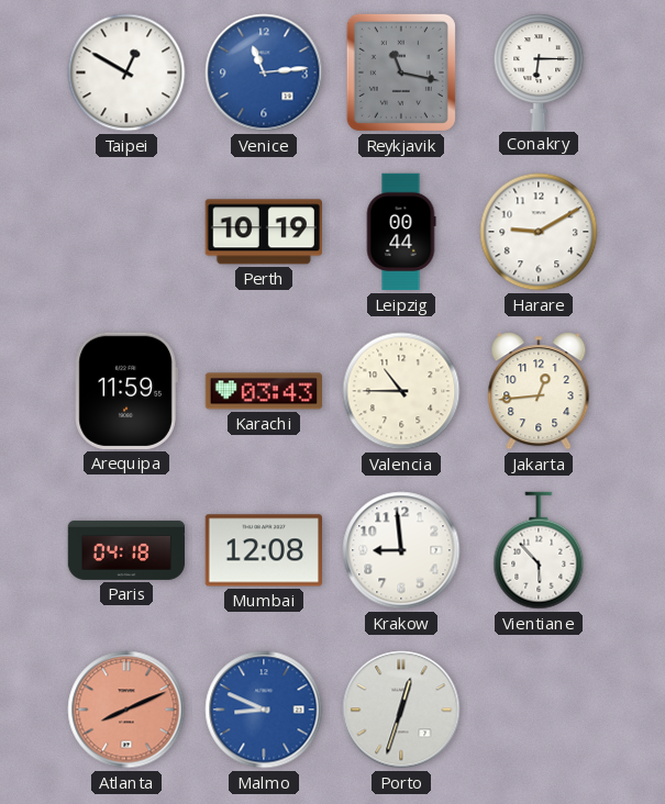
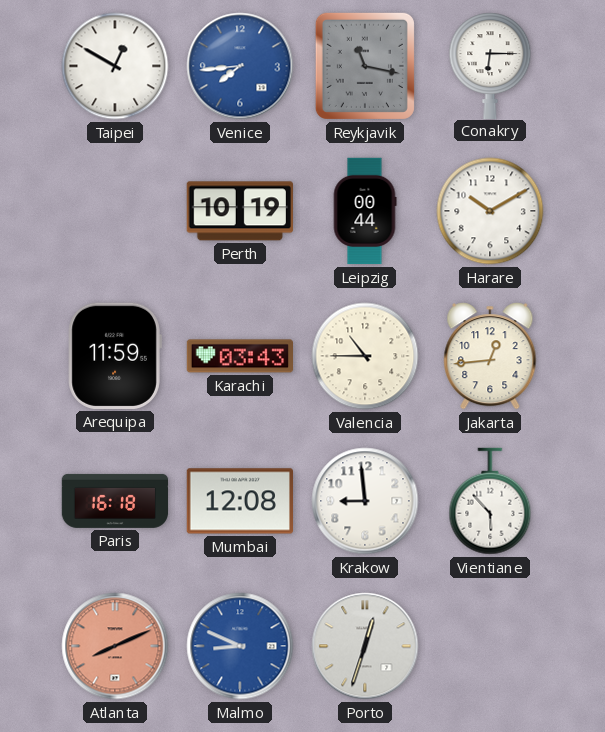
Venice: 11:14 -> 7:44 (240, 66)
Harare: 9:10 -> 10:10 (490, 211)
Paris: 04:18 -> 16:18 (115, 501)
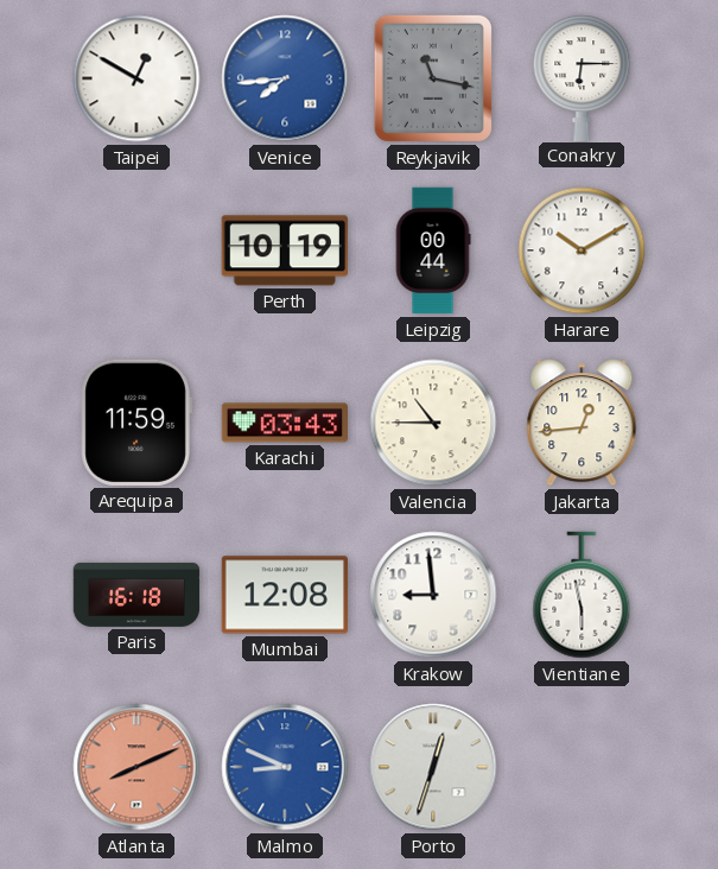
Vientiane: 5:53 -> 5:58 (582, 595)
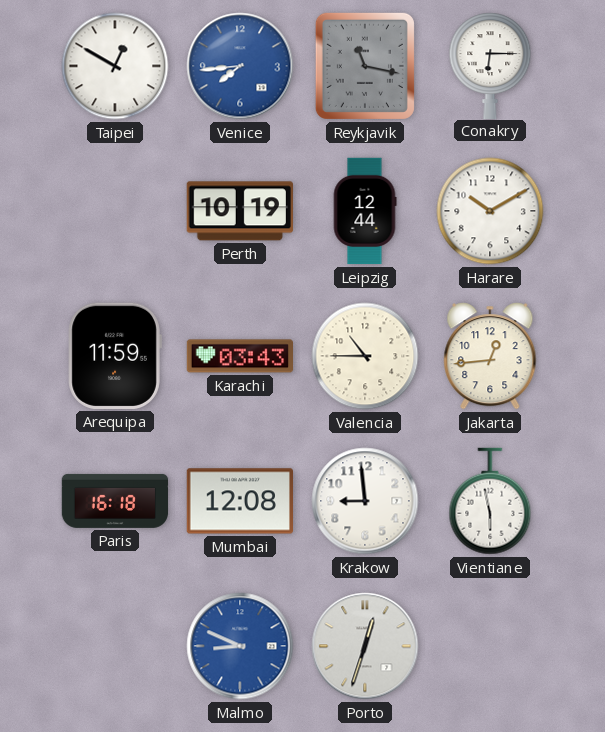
Leipzig: 00:44 -> 12:44 (365, 211)
Atlanta: 8:11 -> none (136, 767)
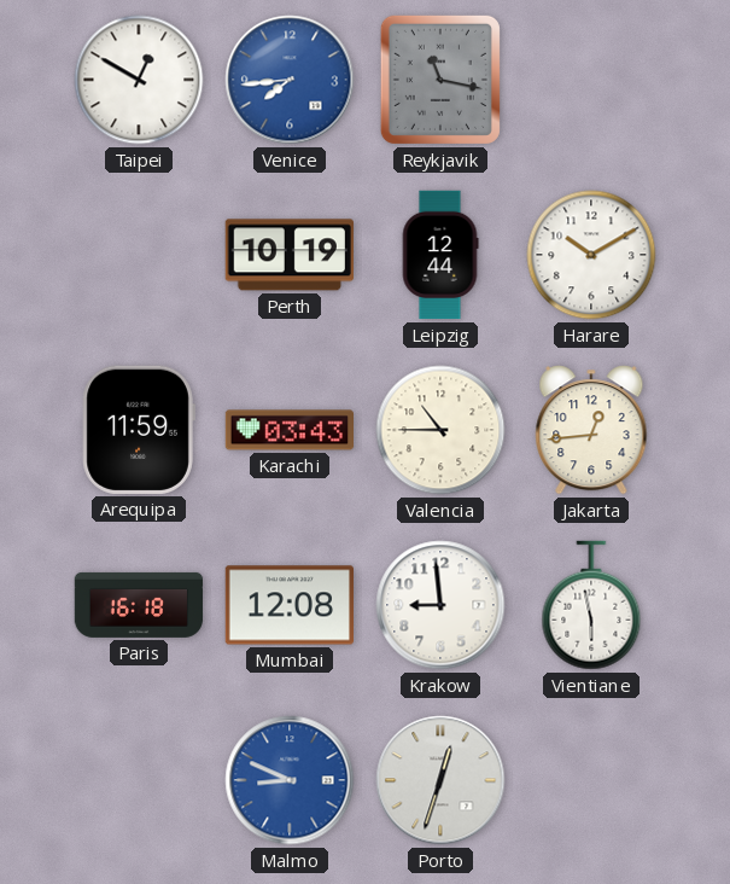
Conakry: 6:15 -> none (490, 65)
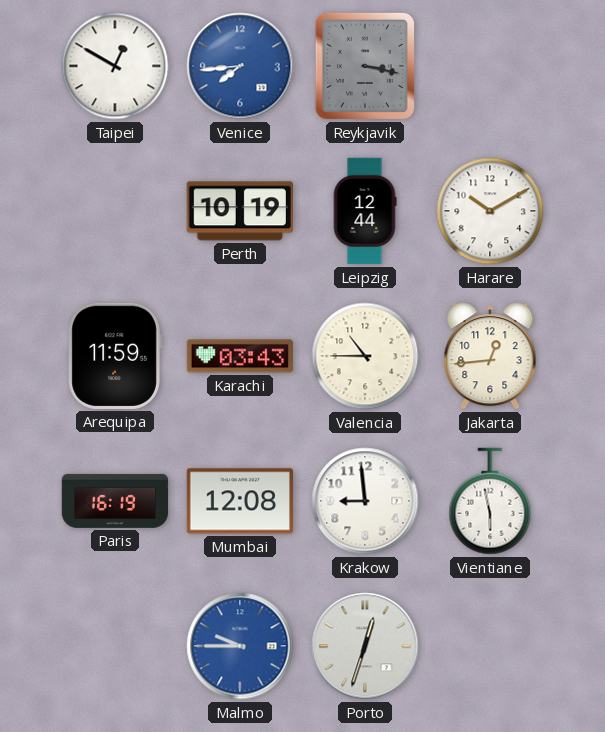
Reykjavik: 11:17 -> 3:17 (365, 66)
Paris: 16:18 -> 16:19 (115, 501)
Malmo: 8:49 -> 9:45 (240, 646)
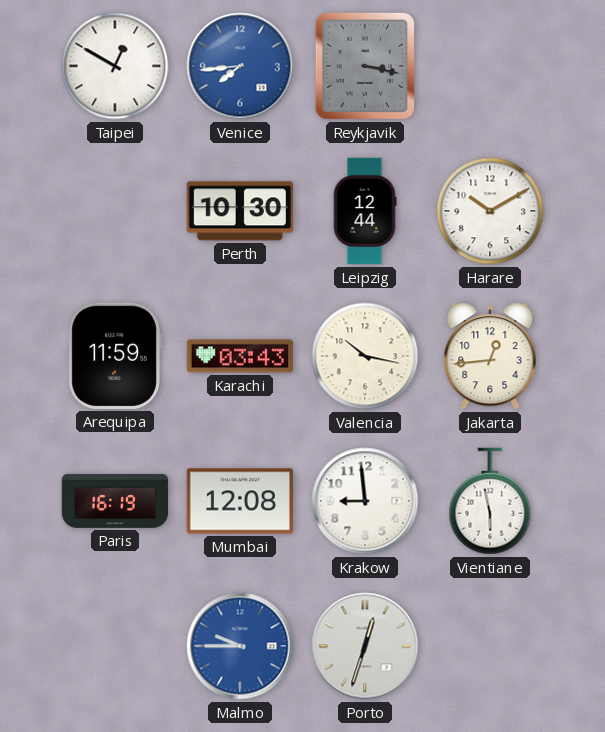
Perth: 10:19 -> 10:30 (240, 211)
Valencia: 10:45 -> 10:17 (365, 356)
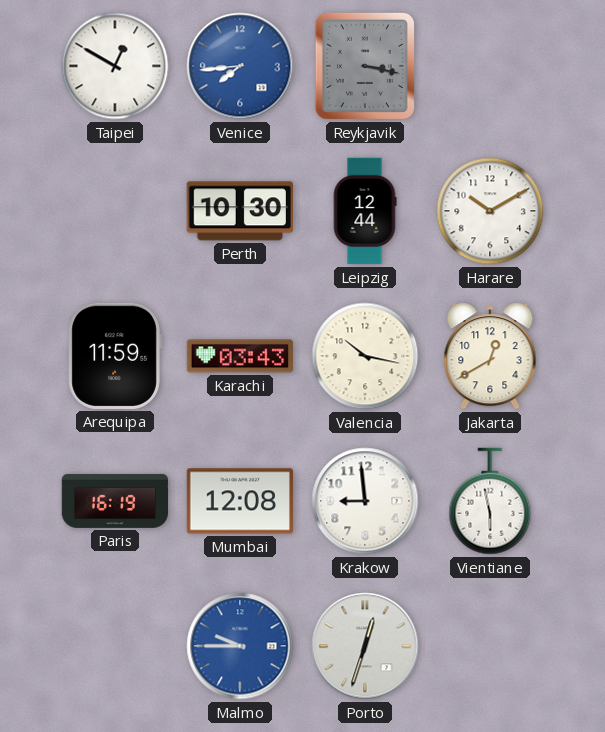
Jakarta: 12:44 -> 12:40 (490, 356)
